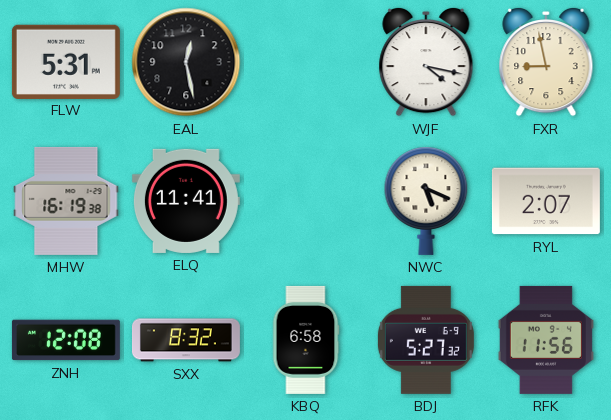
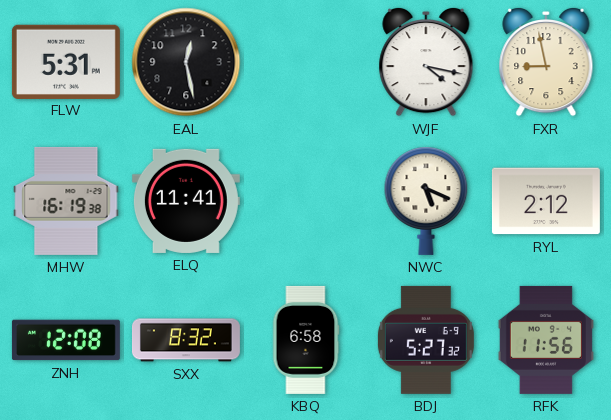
RYL: 2:07 -> 2:12 (546, 201)
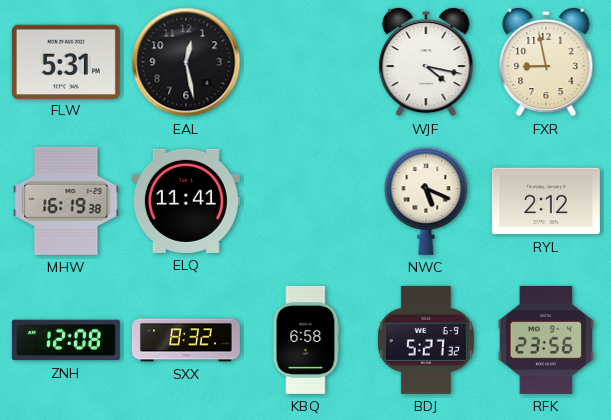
RFK: 11:56 -> 23:56 (546, 340)
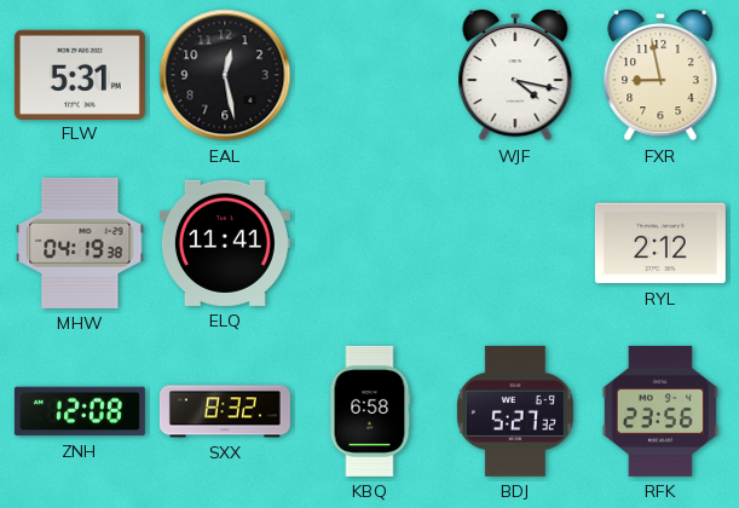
MHW: 16:19 -> 04:19 (80, 243)
NWC: 5:19 -> none (426, 201)
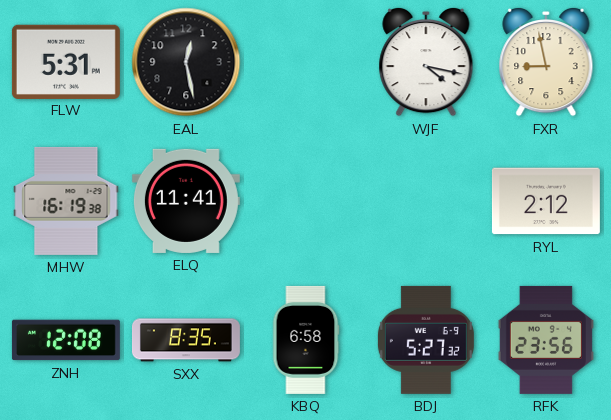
MHW: 04:19 -> 16:19 (66, 201)
SXX: 8:32 -> 8:35 (186, 340)
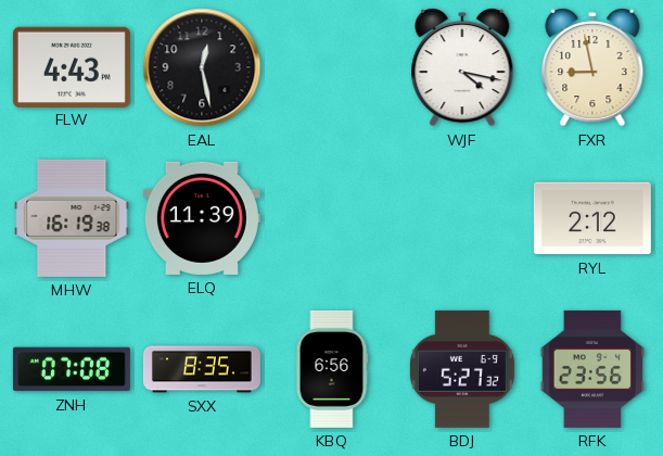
FLW: 5:31 -> 4:43 (72, 66)
ELQ: 11:41 -> 11:39 (202, 218)
ZNH: 12:08 -> 07:08 (72, 369)
KBQ: 6:58 -> 6:56 (332, 369)
